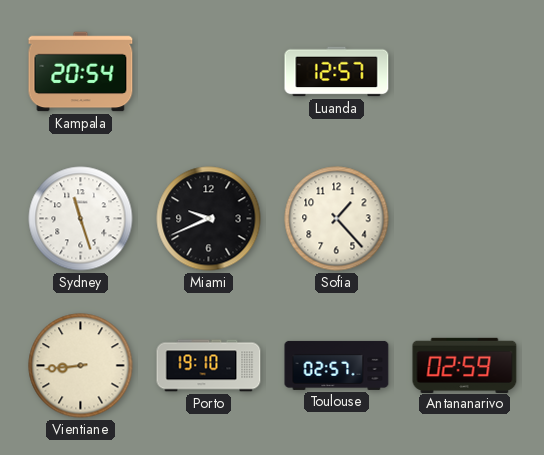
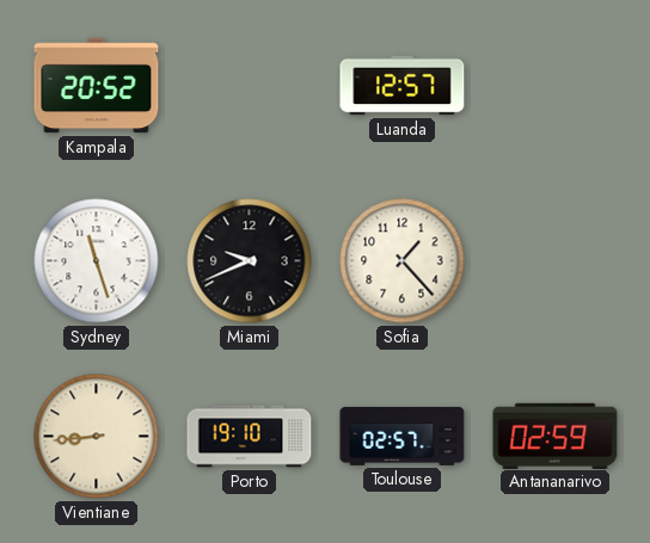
Kampala: 20:54 -> 20:52 (97, 86)
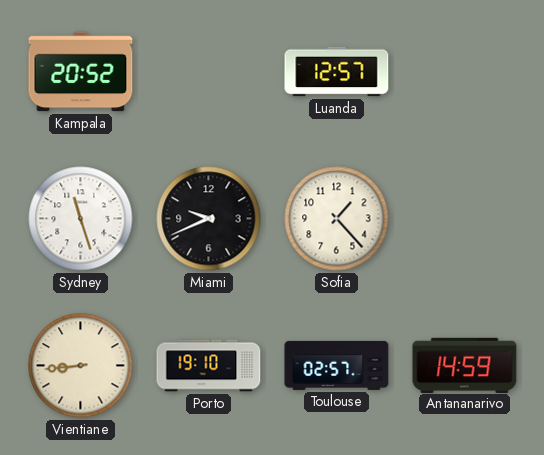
Antananarivo: 02:59 -> 14:59 (465, 365)
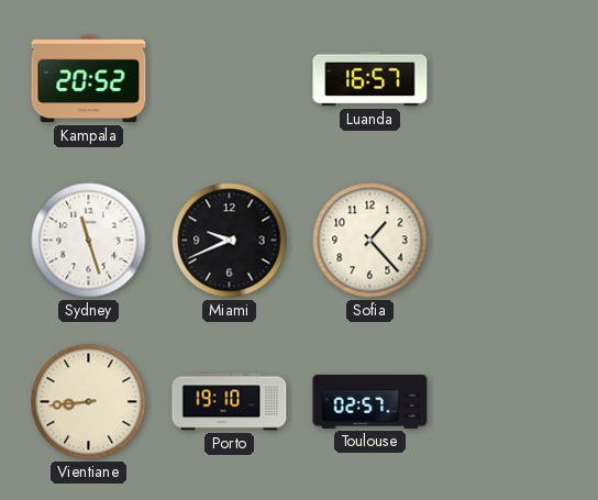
Luanda: 12:57 -> 16:57 (370, 79)
Antananarivo: 14:59 -> none (465, 365)
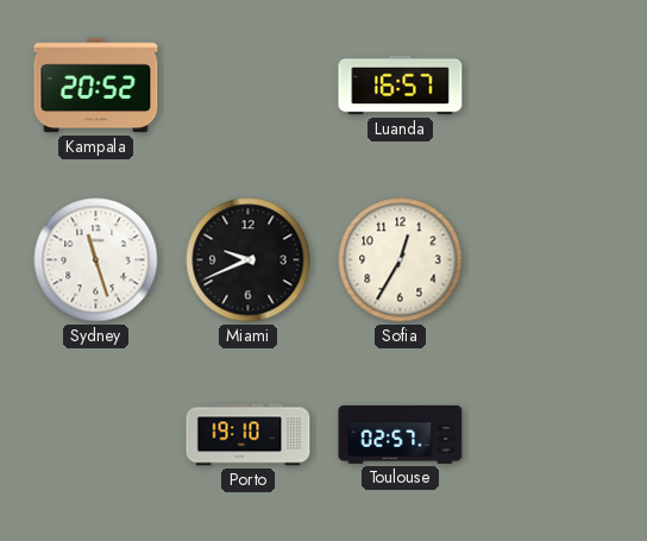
Sofia: 1:23 -> 12:35 (401, 260)
Vientiane: 8:44 -> none (89, 402)
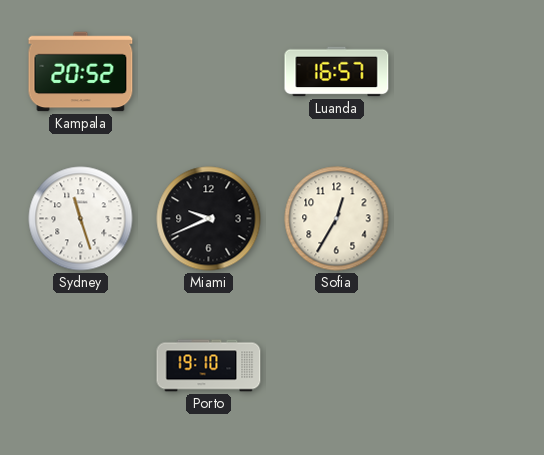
Toulouse: 02:57 -> none (401, 434)
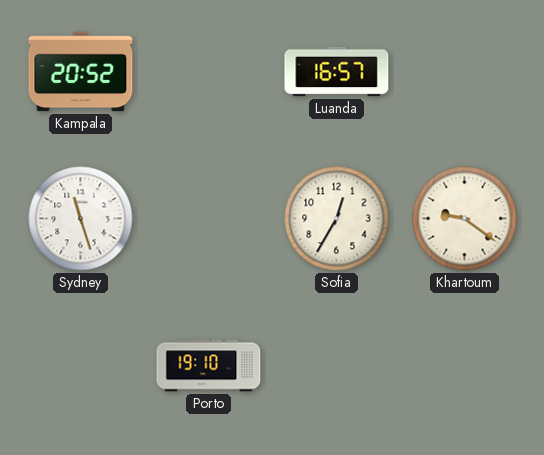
Miami: 9:41 -> none (209, 219)
Khartoum: none -> 9:21 (465, 219)
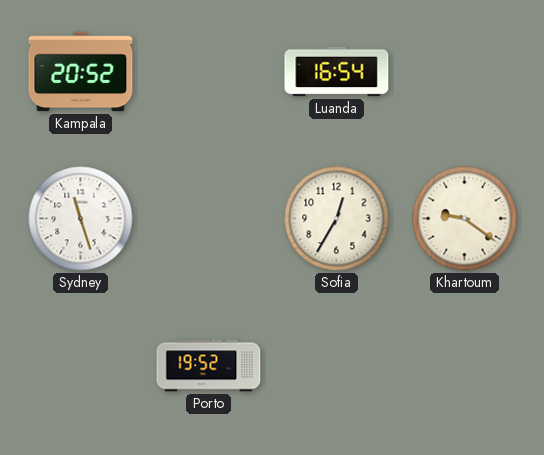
Luanda: 16:57 -> 16:54 (337, 72)
Porto: 19:10 -> 19:52 (209, 366)
